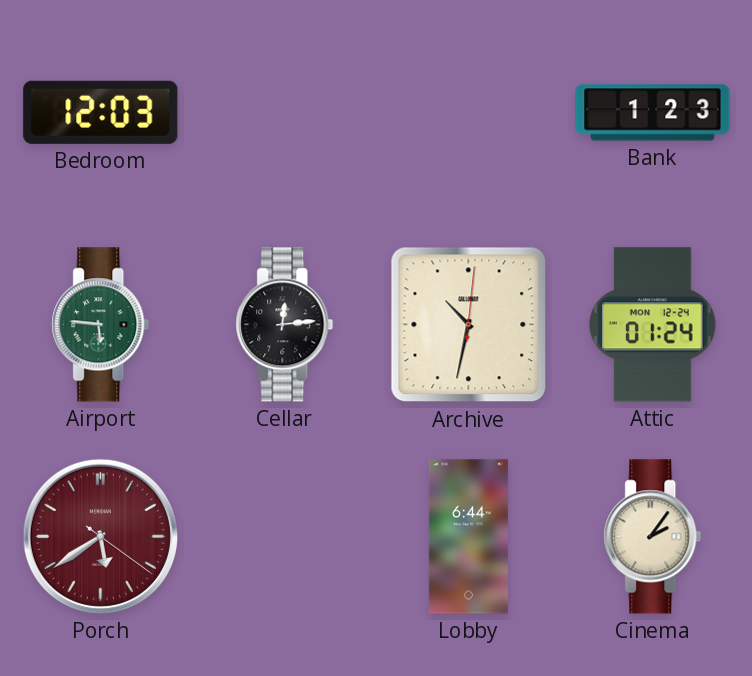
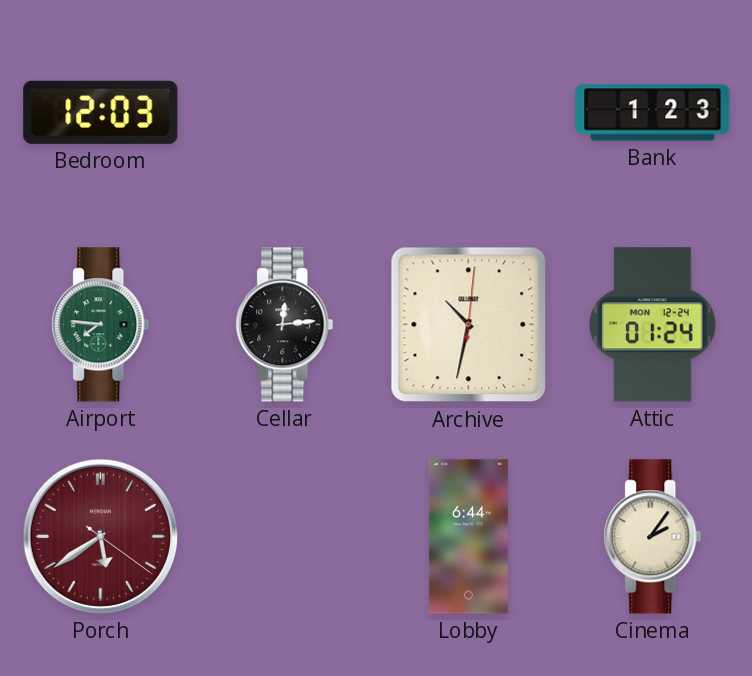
Airport: 5:46 -> 7:46 (101, 325)
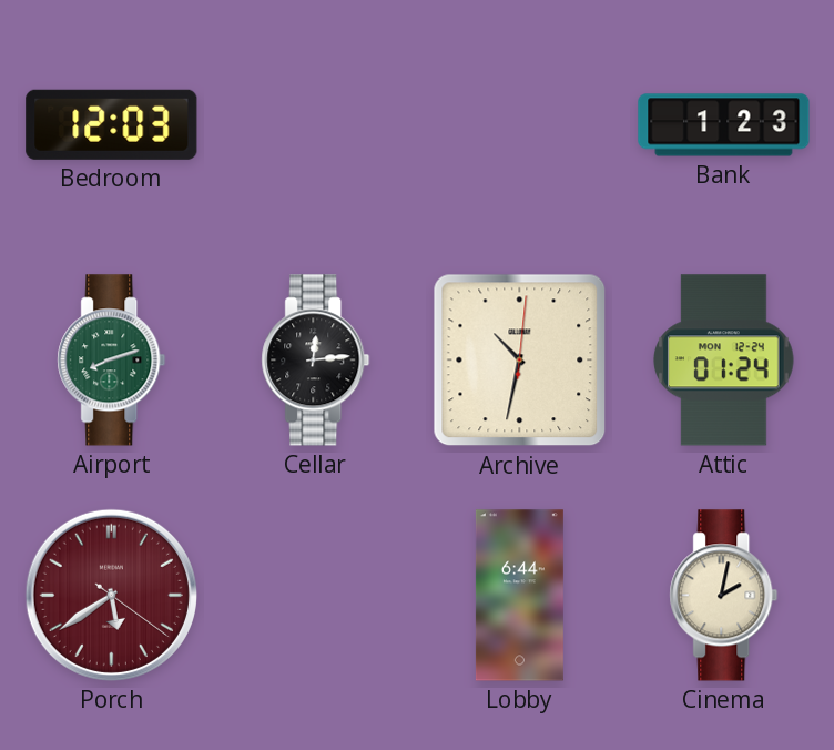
Airport: 7:46 -> 8:12 (112, 361)
Cinema: 2:06 -> 2:02 (724, 596)
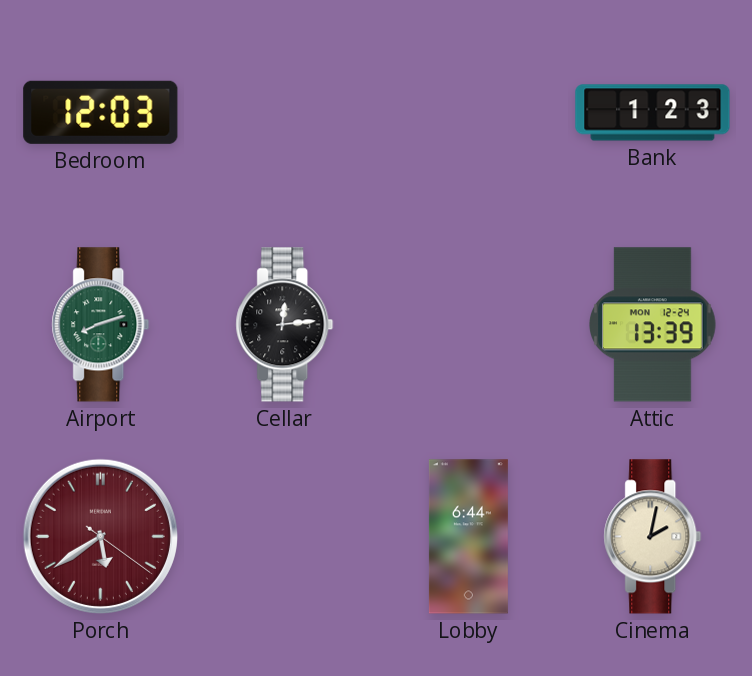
Archive: 10:32 -> none (520, 361)
Attic: 01:24 -> 13:39 (653, 325)
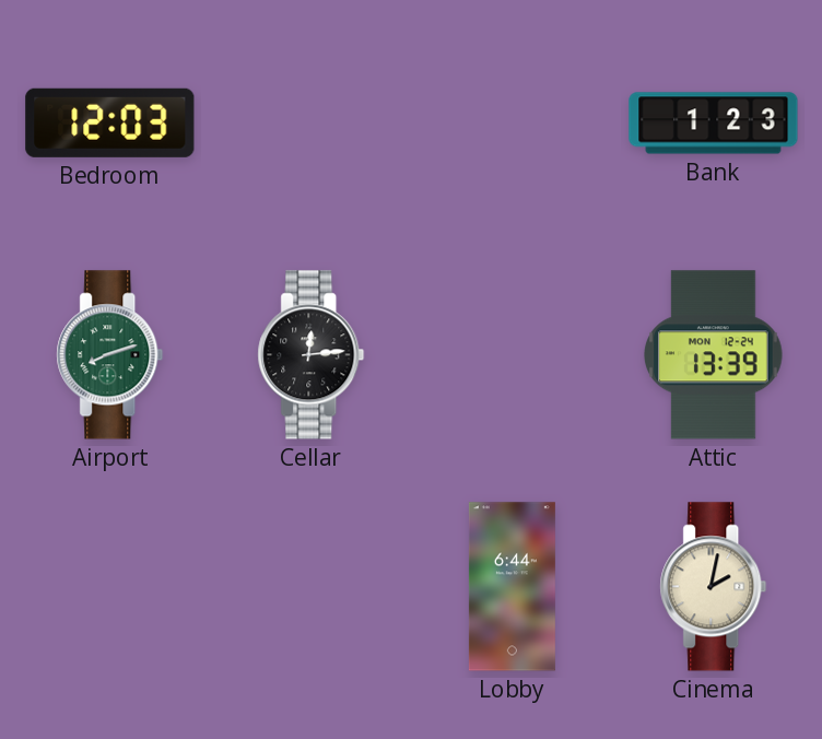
Porch: 5:39 -> none (100, 536)
